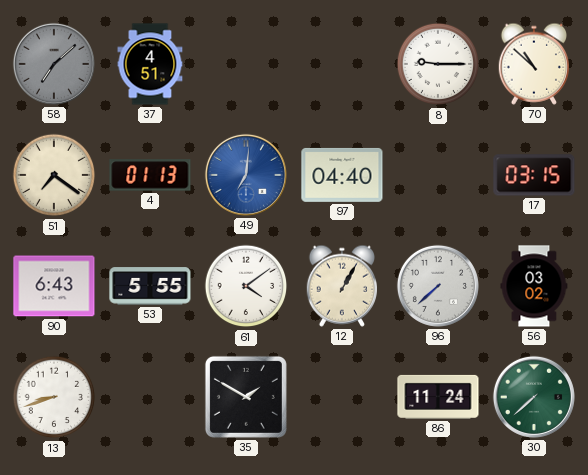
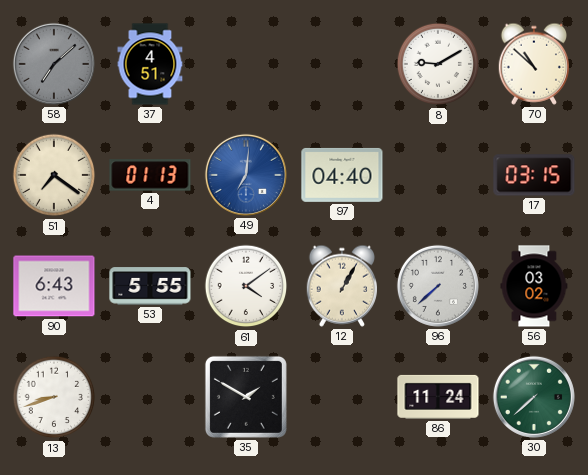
8: 9:15 -> 9:10 (438, 64)
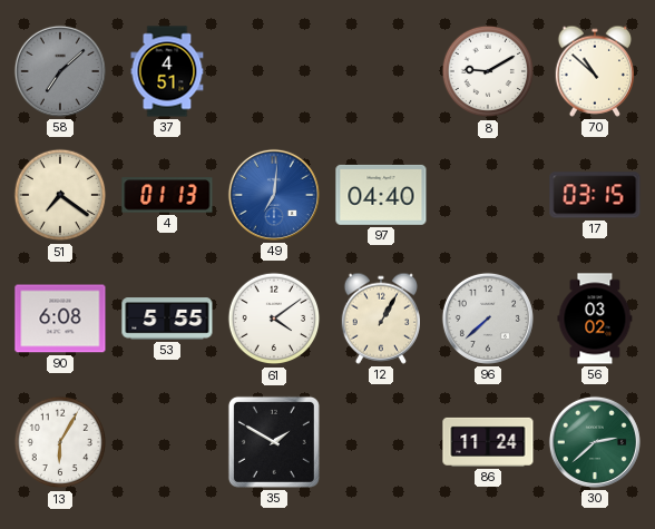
90: 6:43 -> 6:08 (60, 319)
13: 8:42 -> 6:05 (60, 442)
30: 7:38 -> 2:38 (595, 442)
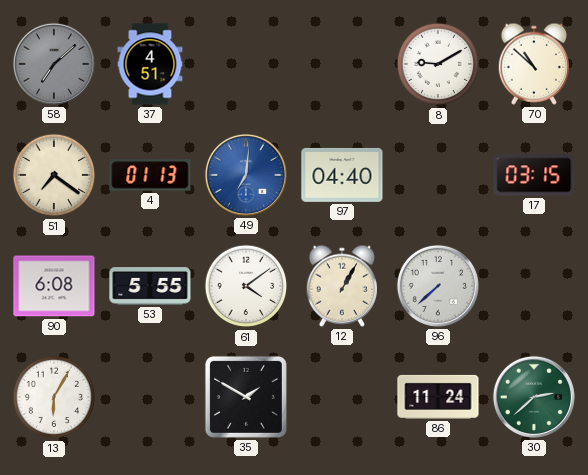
56: 03:02 -> none (595, 319)
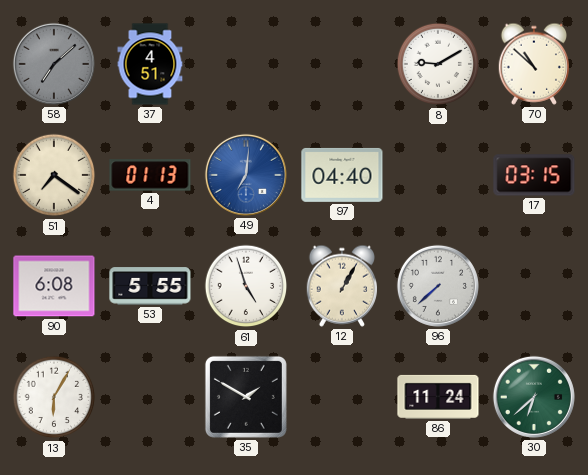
61: 4:09 -> 4:57 (246, 286)
30: 2:38 -> 6:38 (534, 397)
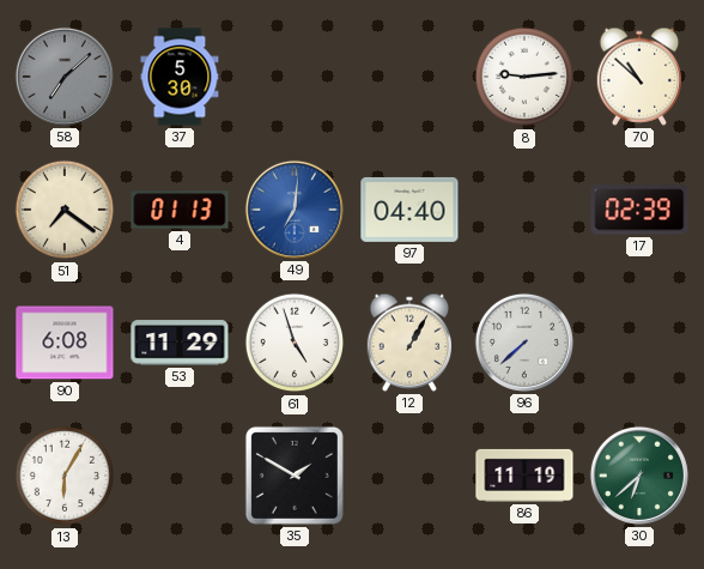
37: 4:51 -> 5:30 (180, 77)
8: 9:10 -> 9:14 (524, 77)
17: 03:15 -> 02:39 (639, 210)
53: 5:55 -> 11:29 (180, 343)
86: 11:24 -> 11:19 (524, 476)
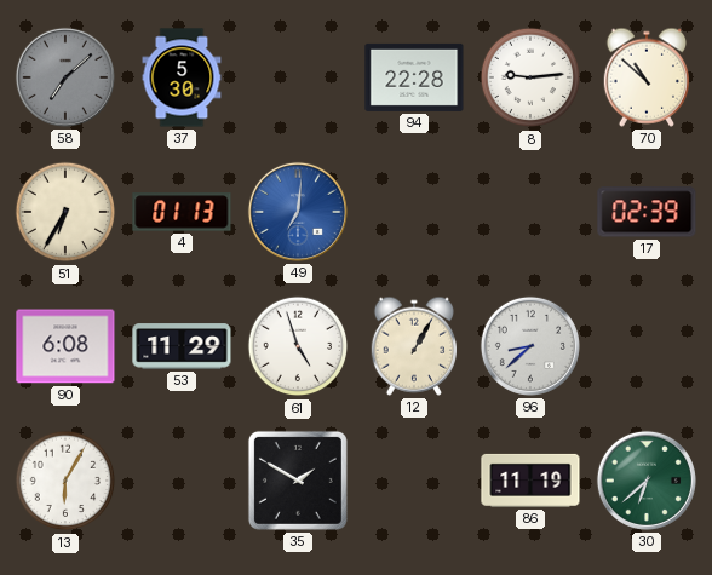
94: none -> 22:28 (414, 77)
51: 7:21 -> 6:35 (65, 212)
97: 04:40 -> none (409, 210)
96: 7:38 -> 8:38 (530, 346)
